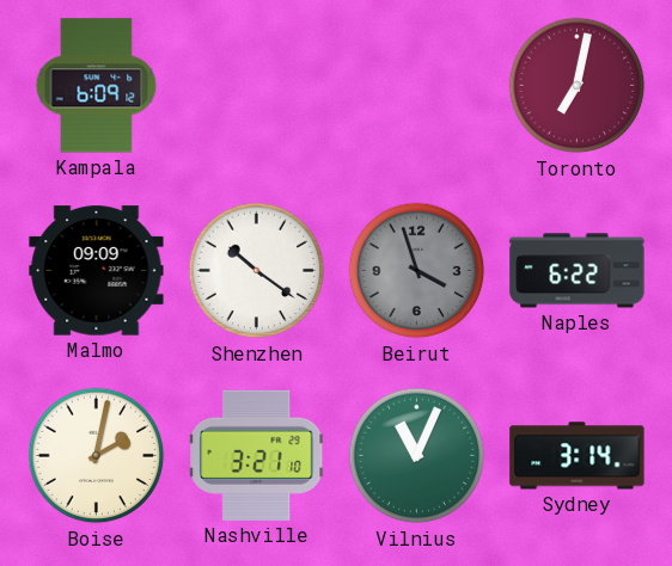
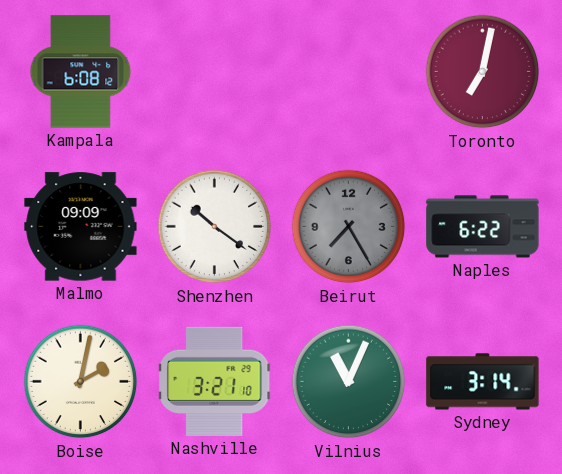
Kampala: 6:09 -> 6:08 (81, 72)
Beirut: 3:57 -> 7:25 (349, 227)
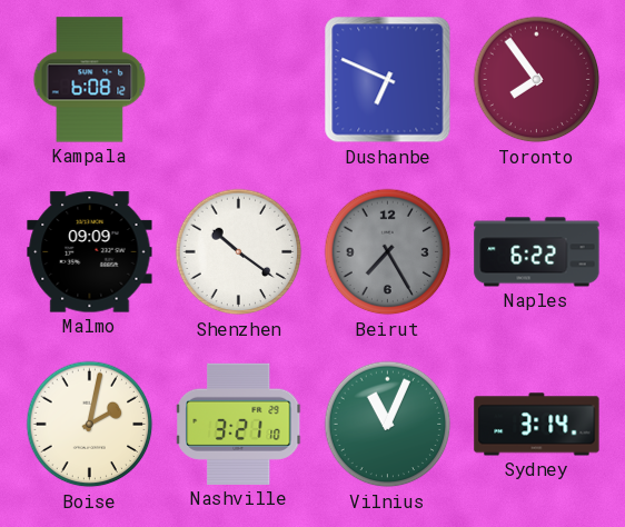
Dushanbe: none -> 6:49 (388, 80)
Toronto: 7:02 -> 7:54 (537, 80)
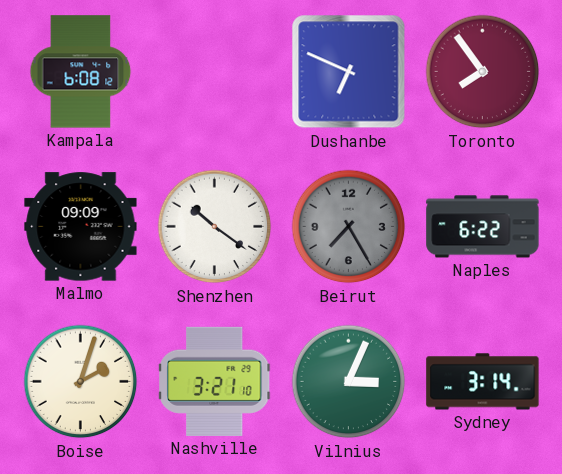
Boise: 2:02 -> 2:03 (81, 382)
Vilnius: 11:04 -> 3:04 (349, 382)
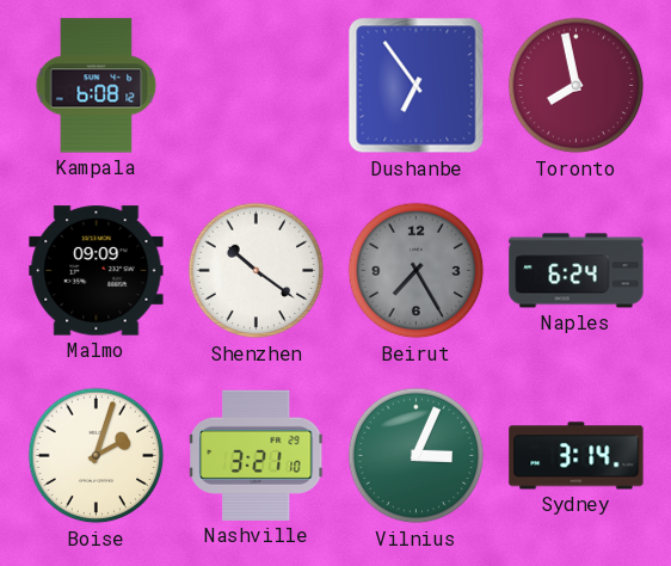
Dushanbe: 6:49 -> 6:54 (417, 86)
Toronto: 7:54 -> 7:58 (577, 86)
Naples: 6:22 -> 6:24 (577, 271)
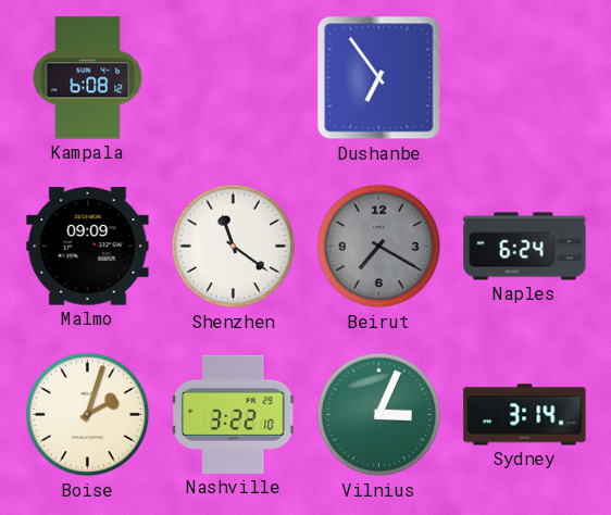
Toronto: 7:58 -> none (577, 86)
Shenzhen: 10:21 -> 11:21 (234, 247)
Beirut: 7:25 -> 7:20 (379, 247)
Nashville: 3:21 -> 3:22 (234, 414)
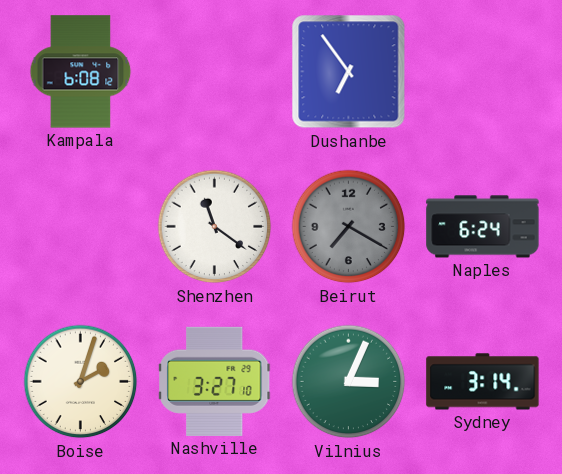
Malmo: 09:09 -> none (88, 247)
Nashville: 3:22 -> 3:27 (215, 381)
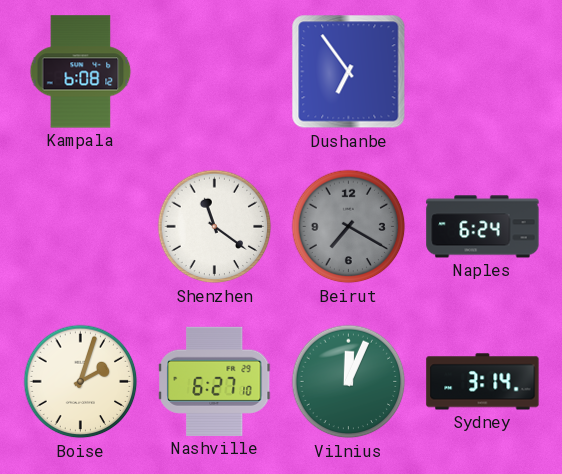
Nashville: 3:27 -> 6:27 (215, 381)
Vilnius: 3:04 -> 12:04 (349, 382)
